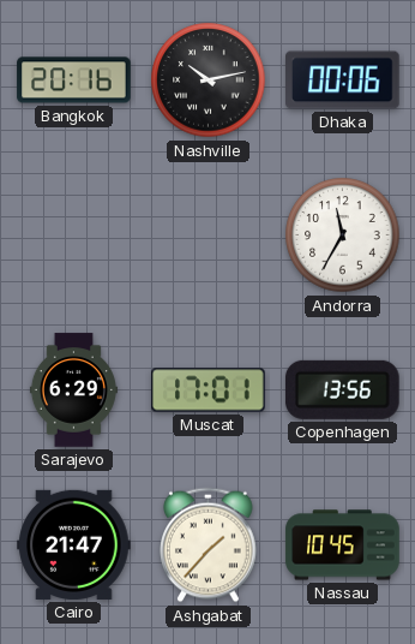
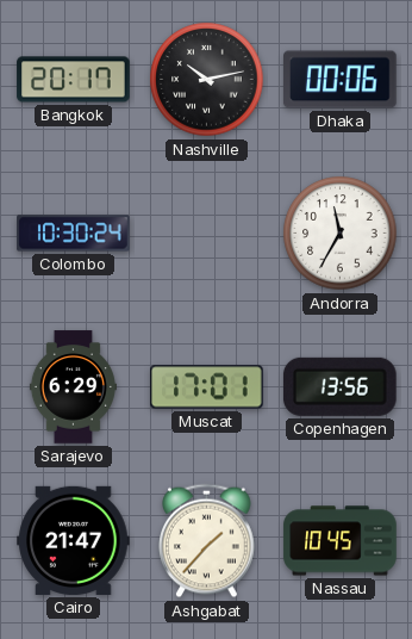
Bangkok: 20:16 -> 20:17 (74, 80)
Colombo: none -> 10:30 (74, 234)
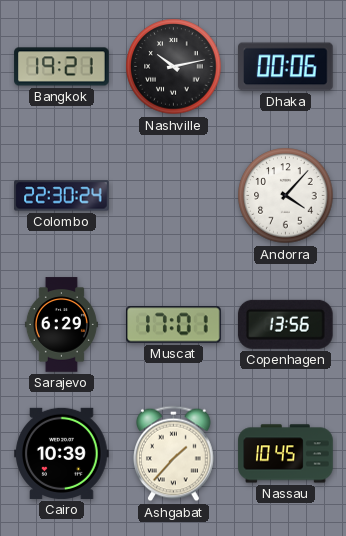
Bangkok: 20:17 -> 19:21 (62, 67)
Colombo: 10:30 -> 22:30 (62, 196)
Andorra: 11:35 -> 4:07 (286, 196)
Cairo: 21:47 -> 10:39 (62, 453)
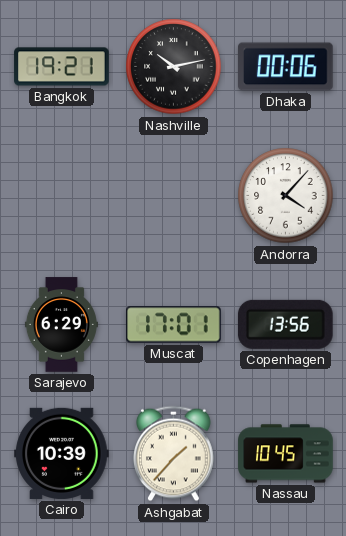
Colombo: 22:30 -> none (62, 196)
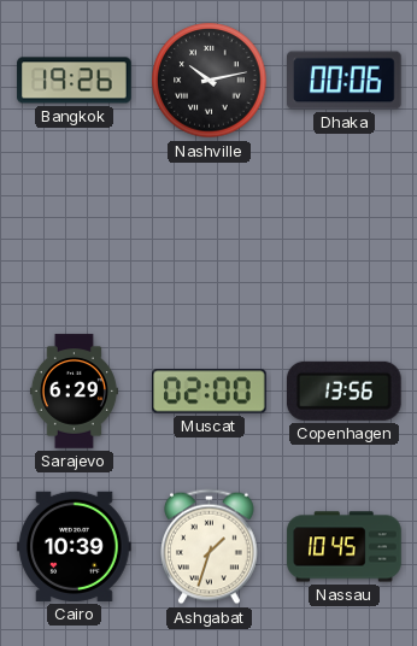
Bangkok: 19:21 -> 19:26 (75, 81)
Andorra: 4:07 -> none (286, 196)
Muscat: 17:01 -> 02:00 (210, 392)
Ashgabat: 1:37 -> 1:33 (210, 547)
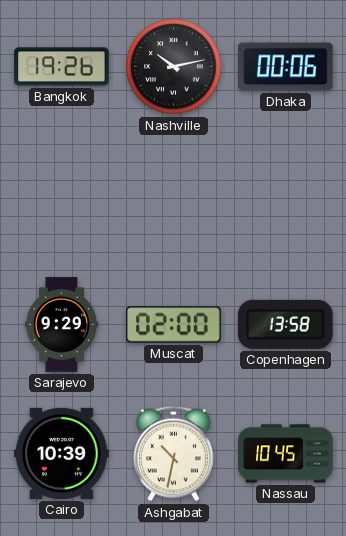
Sarajevo: 6:29 -> 9:29 (61, 325)
Copenhagen: 13:56 -> 13:58 (285, 324)
Ashgabat: 1:33 -> 10:32 (174, 454)
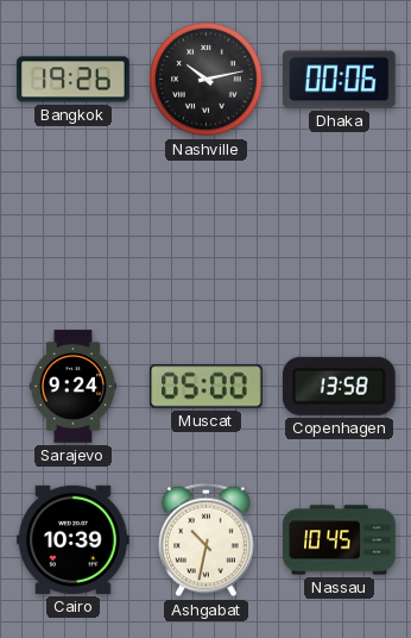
Sarajevo: 9:29 -> 9:24 (72, 387)
Muscat: 02:00 -> 05:00 (207, 387)
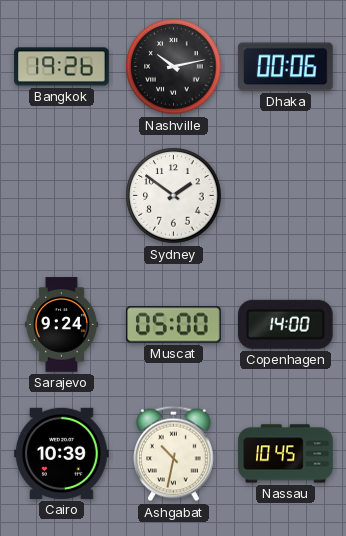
Sydney: none -> 1:51 (174, 196)
Copenhagen: 13:58 -> 14:00 (285, 324)
